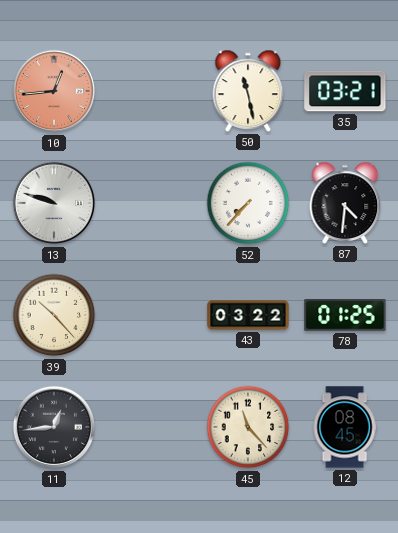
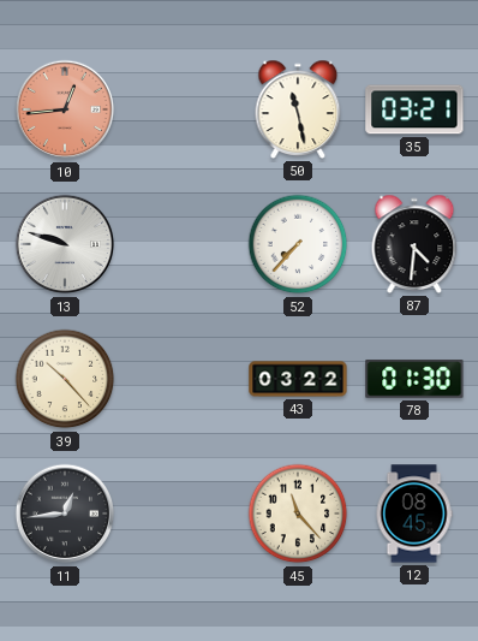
78: 01:25 -> 01:30 (414, 379)
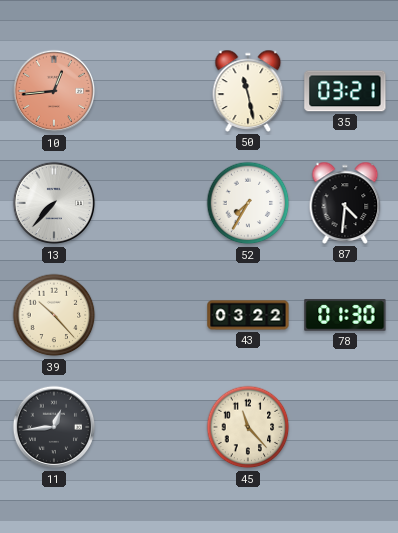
13: 9:48 -> 7:37 (54, 203)
52: 7:37 -> 7:35 (248, 203)
12: 08:45 -> none (414, 514)
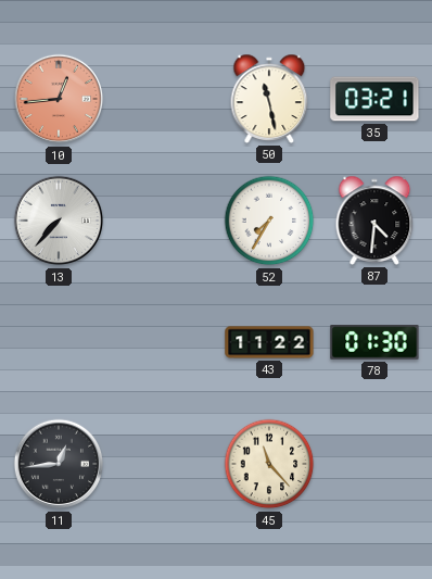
39: 10:23 -> none (54, 315)
43: 03:22 -> 11:22 (269, 342)
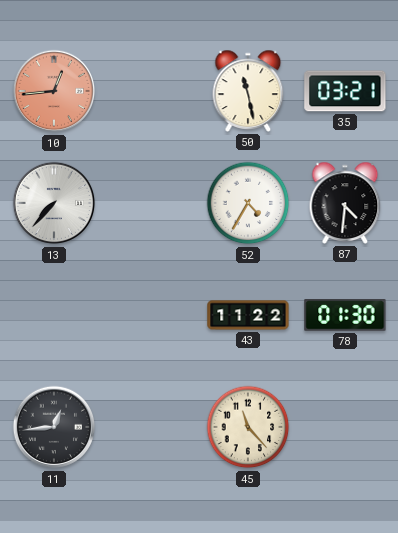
52: 7:35 -> 4:35 (248, 203)
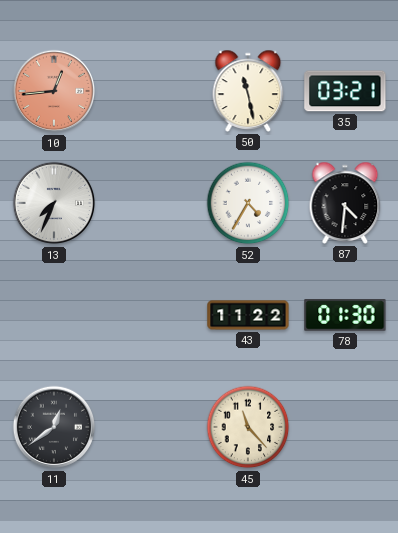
13: 7:37 -> 7:34 (54, 203)
11: 12:44 -> 12:39 (54, 427)
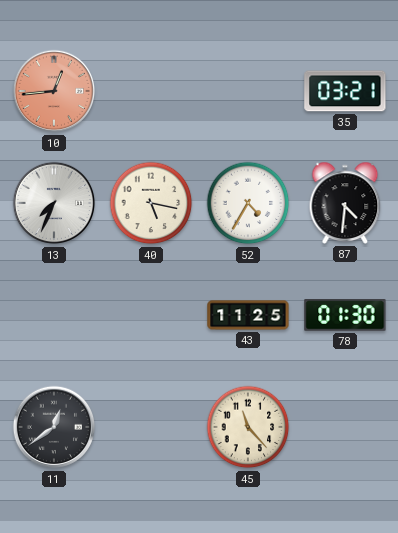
50: 11:28 -> none (248, 91)
40: none -> 5:17 (151, 203)
43: 11:22 -> 11:25 (248, 315)
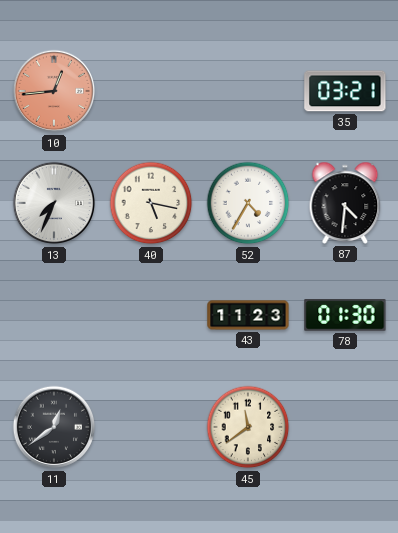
43: 11:25 -> 11:23 (248, 315)
45: 11:23 -> 11:39 (248, 427)
